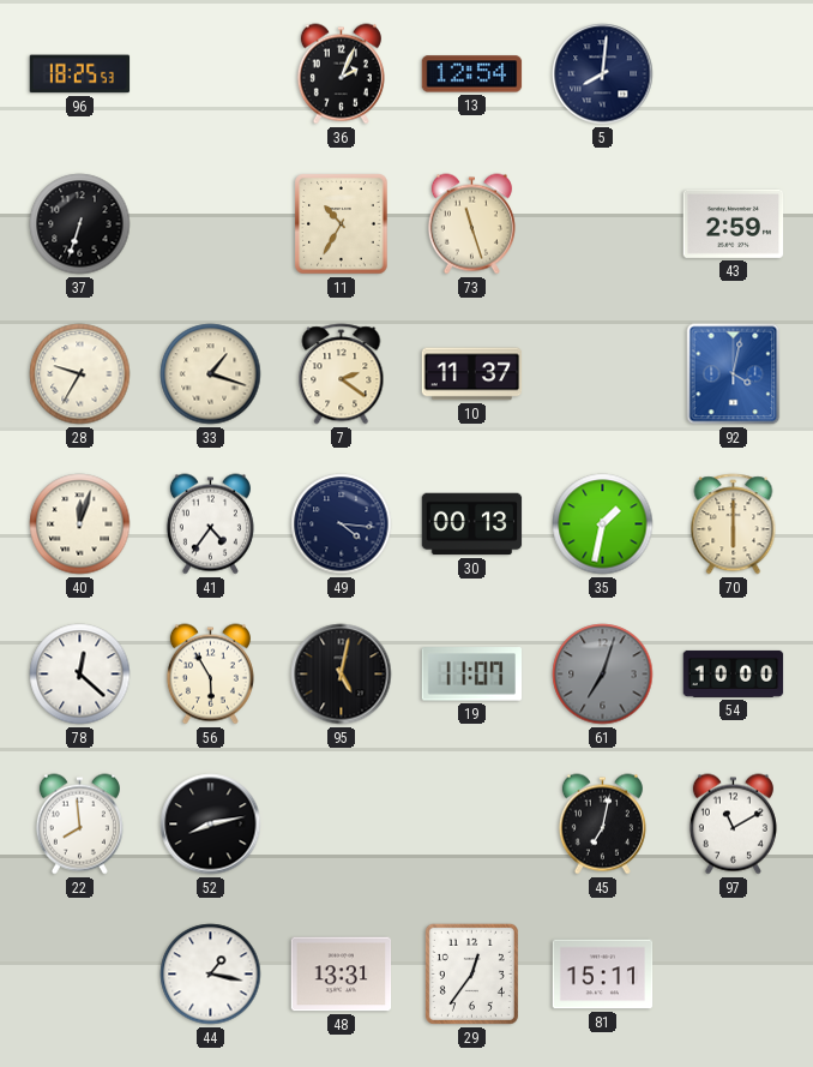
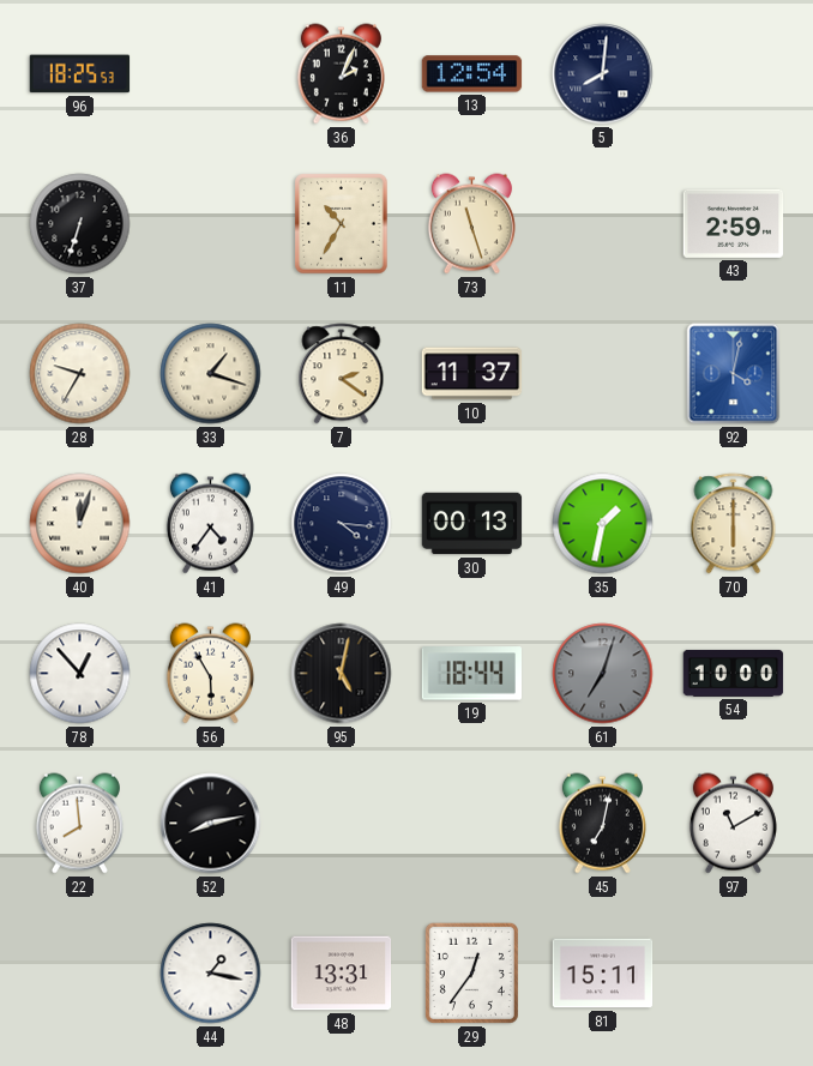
78: 12:22 -> 12:53 (80, 674)
19: 11:07 -> 18:44 (472, 674)
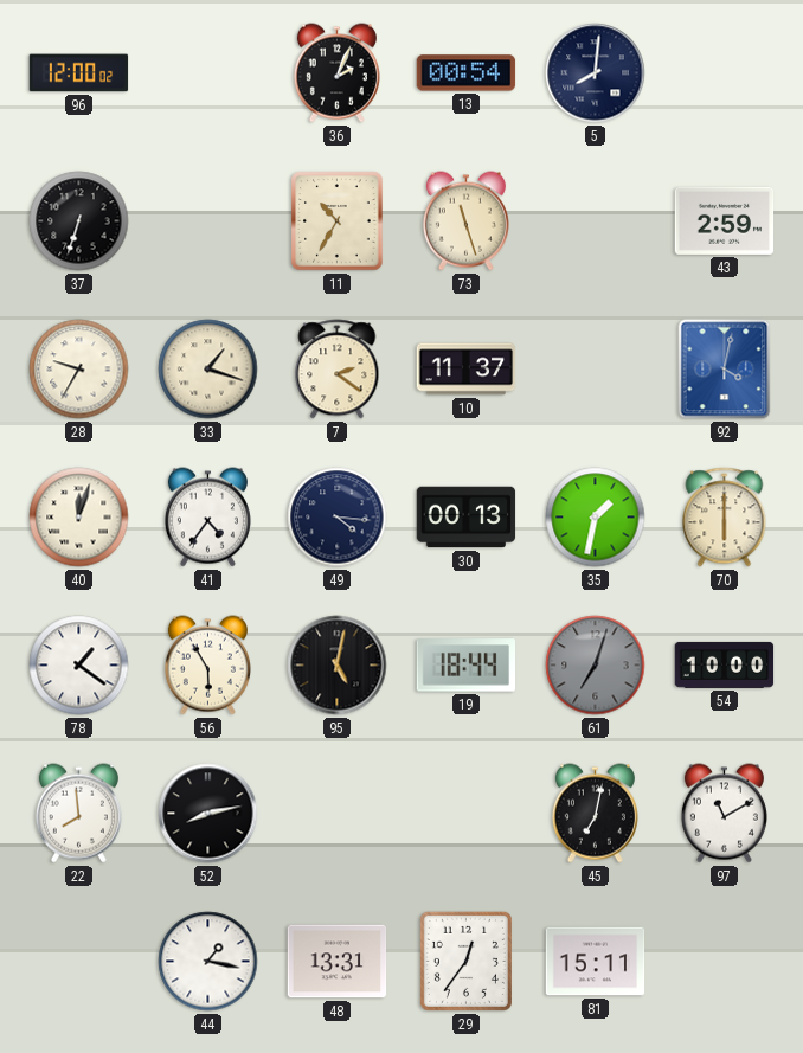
96: 18:25 -> 12:00 (79, 73)
13: 12:54 -> 00:54 (467, 73)
78: 12:53 -> 1:21 (79, 666)
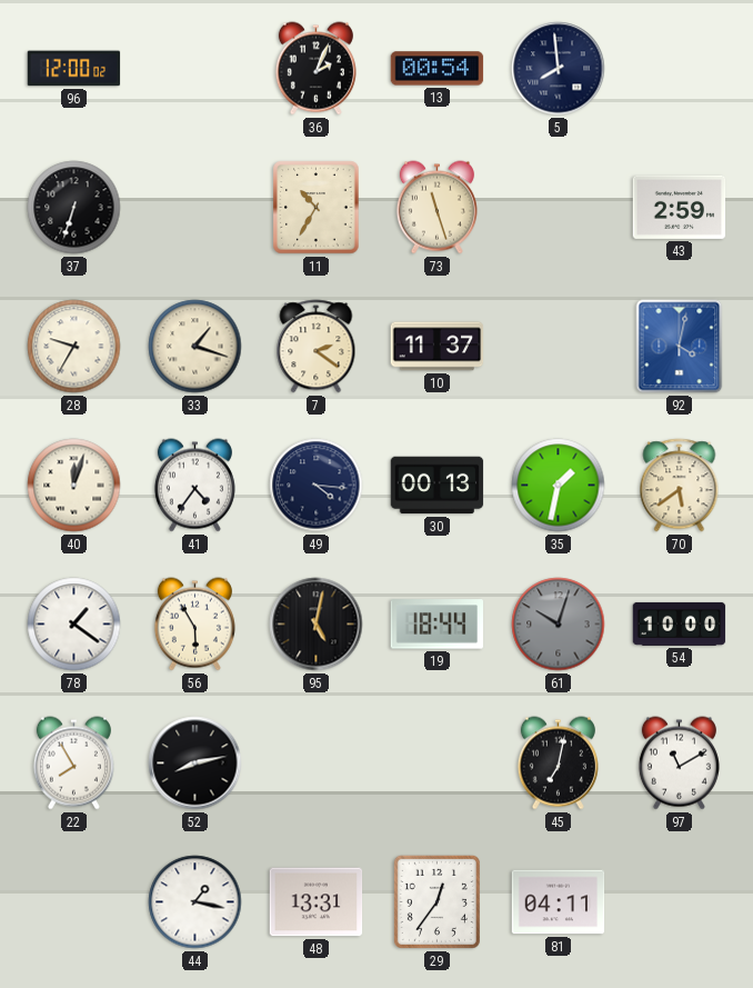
5: 8:01 -> 7:59 (559, 69)
70: 6:00 -> 5:39 (680, 486)
61: 7:03 -> 10:03 (559, 625)
22: 7:59 -> 7:55 (73, 764)
81: 15:11 -> 04:11 (559, 902)
